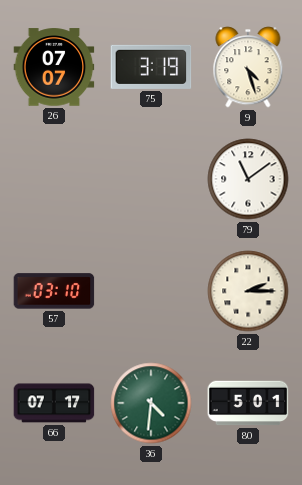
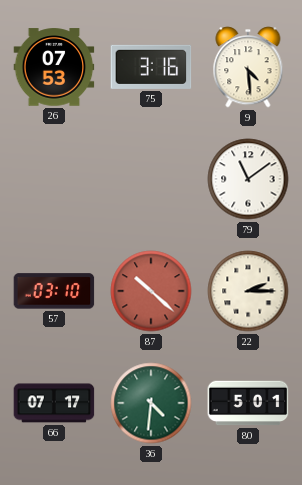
26: 07:07 -> 07:53 (54, 67)
75: 3:19 -> 3:16 (151, 67)
9: 4:27 -> 4:29 (248, 67)
87: none -> 10:22 (151, 291)
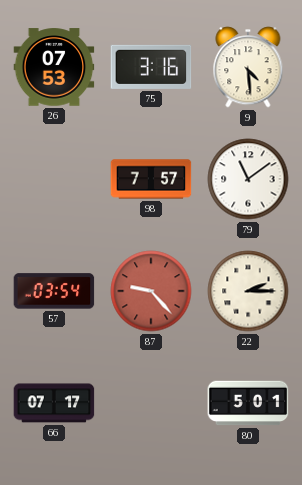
98: none -> 7:57 (151, 179)
57: 03:10 -> 03:54 (54, 291)
87: 10:22 -> 9:23 (151, 291)
36: 4:31 -> none (151, 403)
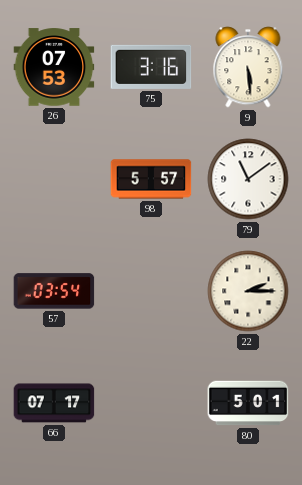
9: 4:29 -> 5:29 (248, 67)
98: 7:57 -> 5:57 (151, 179)
87: 9:23 -> none (151, 291)
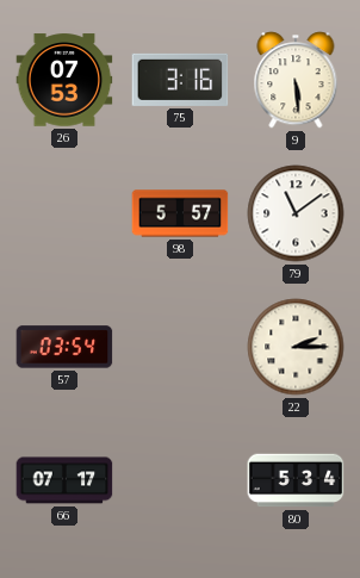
80: 5:01 -> 5:34 (296, 480)
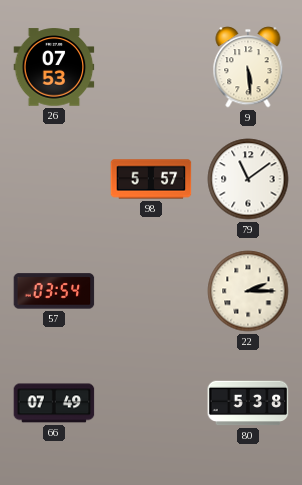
75: 3:16 -> none (180, 80)
66: 07:17 -> 07:49 (54, 403)
80: 5:34 -> 5:38 (248, 403)
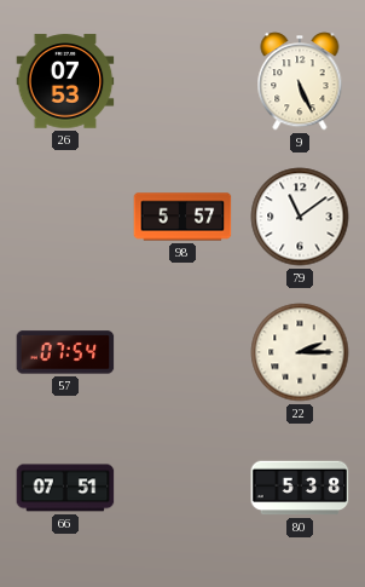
9: 5:29 -> 5:26 (300, 81)
57: 03:54 -> 07:54 (65, 352)
66: 07:49 -> 07:51 (65, 488)
